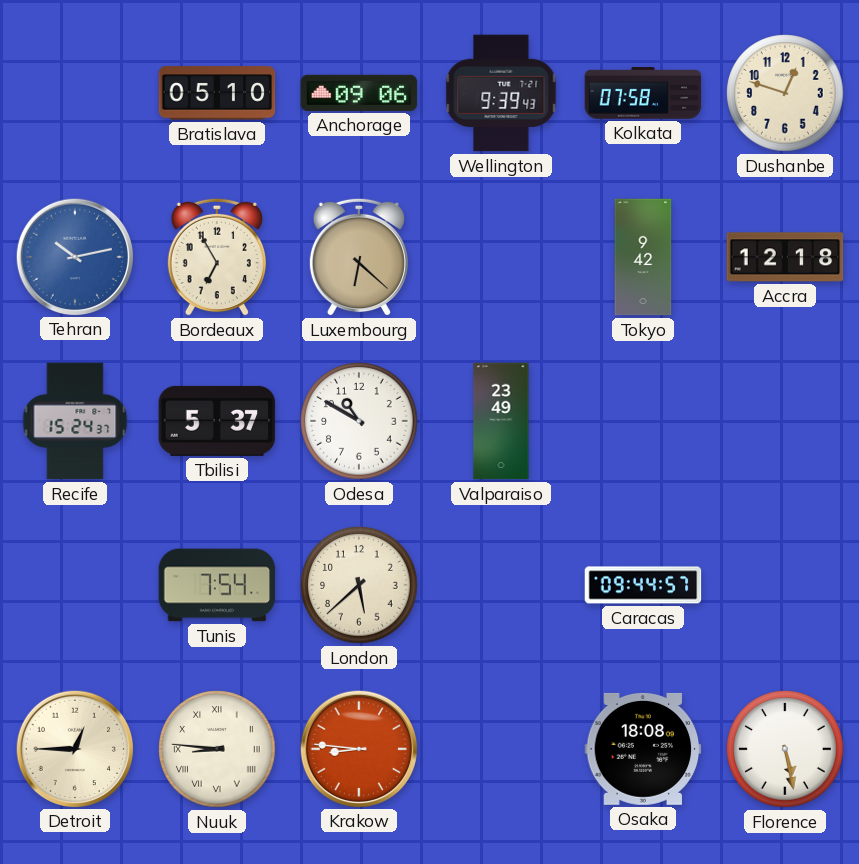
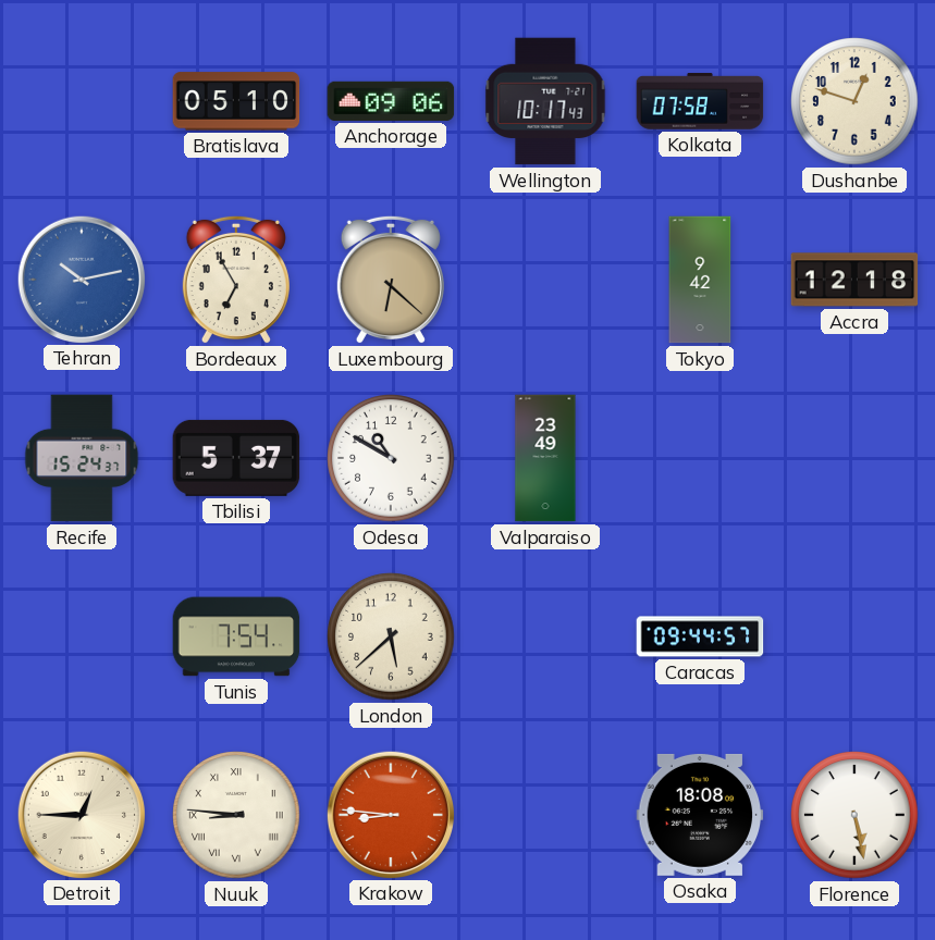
Wellington: 9:39 -> 10:17 (545, 101)
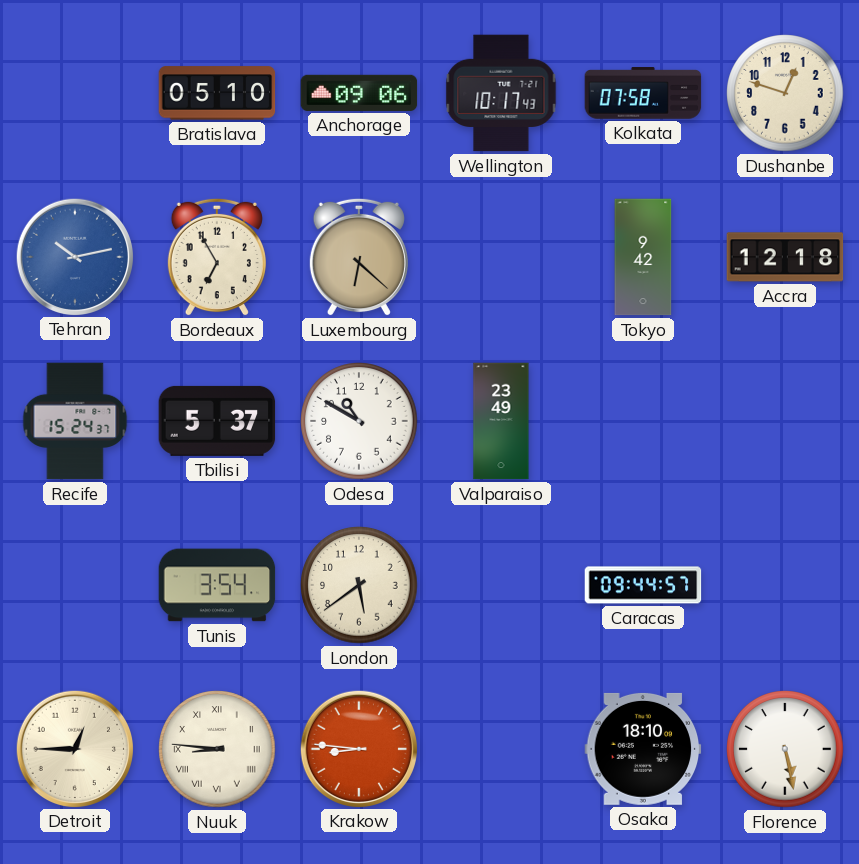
Tunis: 7:54 -> 3:54 (217, 585)
London: 5:38 -> 5:39 (359, 585)
Osaka: 18:08 -> 18:10 (643, 749)
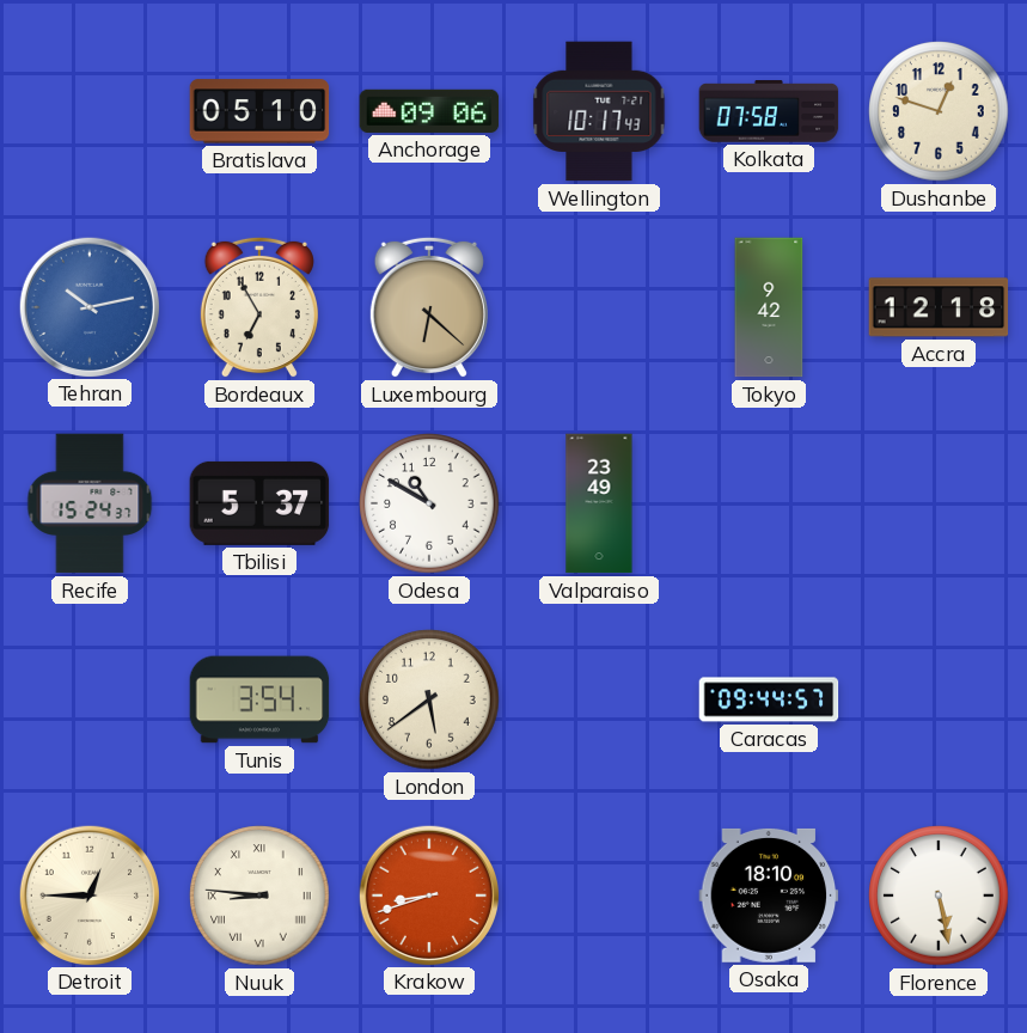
Krakow: 8:46 -> 8:42 (428, 894)
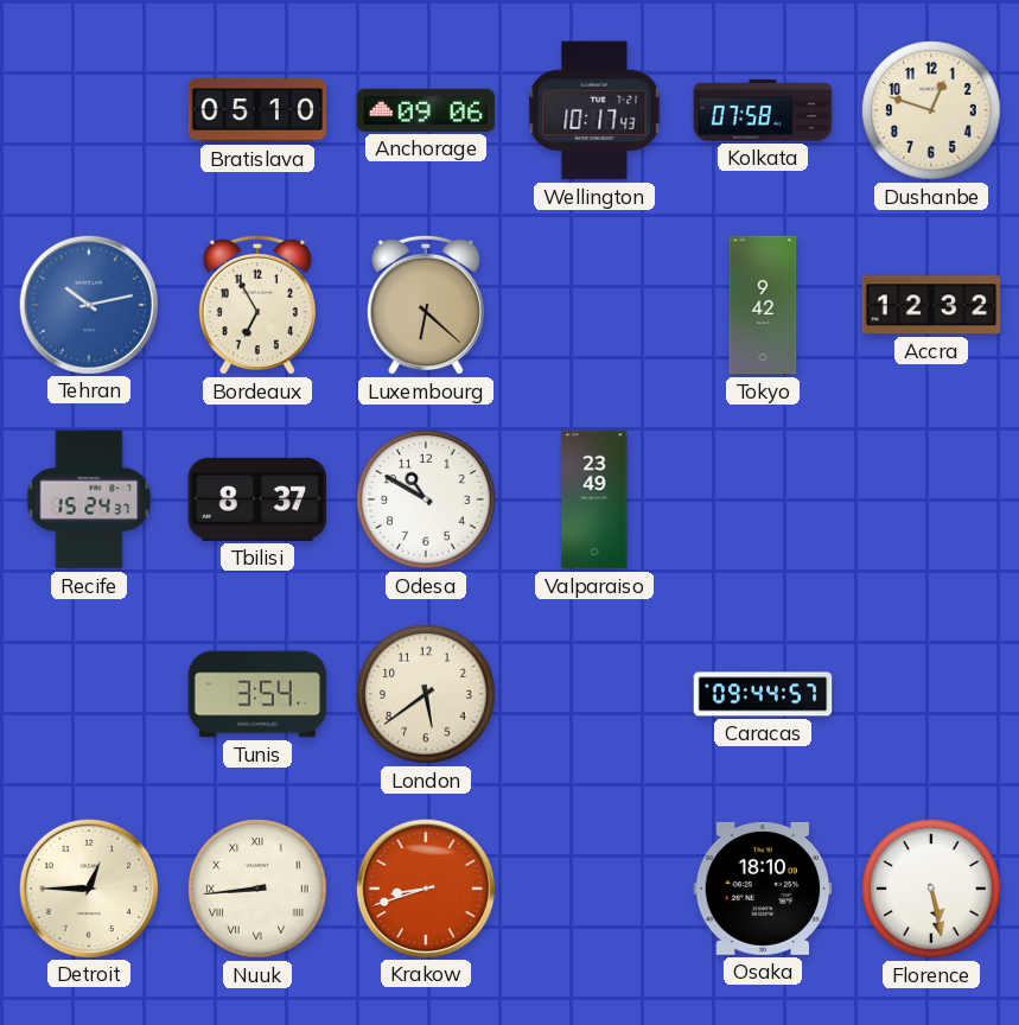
Accra: 12:18 -> 12:32 (931, 305)
Tbilisi: 5:37 -> 8:37 (257, 499)
Nuuk: 8:46 -> 8:44 (257, 889)
